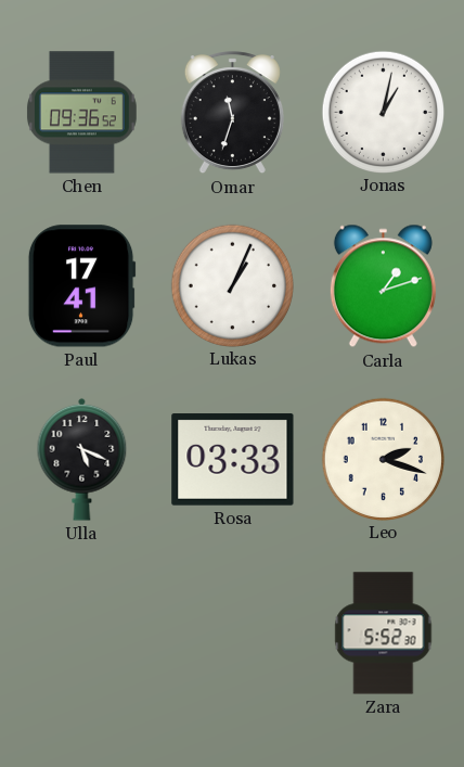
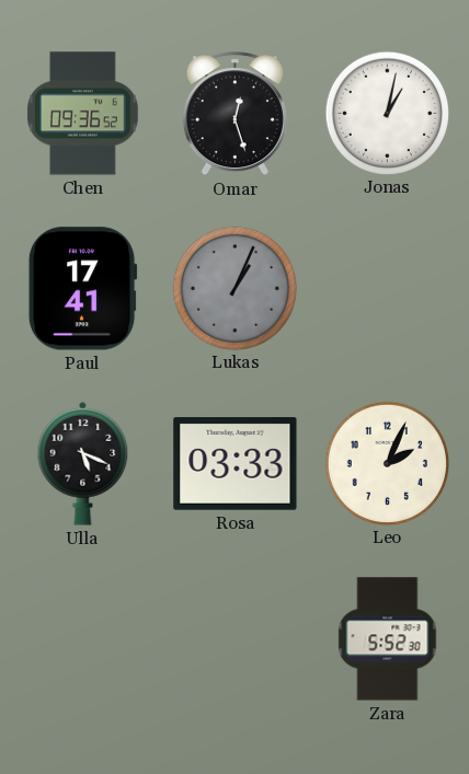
Omar: 11:33 -> 12:27 (234, 114)
Lukas dial: white -> grey (234, 288)
Carla: 1:12 -> none (383, 286)
Leo: 2:18 -> 2:04 (387, 463)
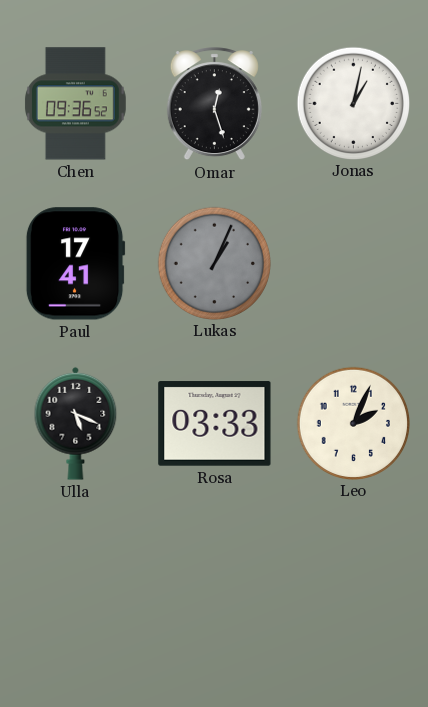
Zara: 5:52 -> none (388, 639)
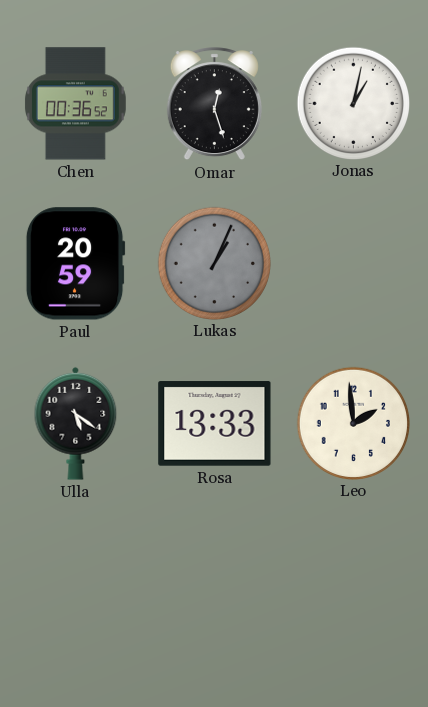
Chen: 09:36 -> 00:36 (75, 104)
Paul: 17:41 -> 20:59 (75, 264)
Ulla: 5:19 -> 5:21 (76, 423)
Rosa: 03:33 -> 13:33 (215, 424)
Leo: 2:04 -> 1:59 (353, 423)
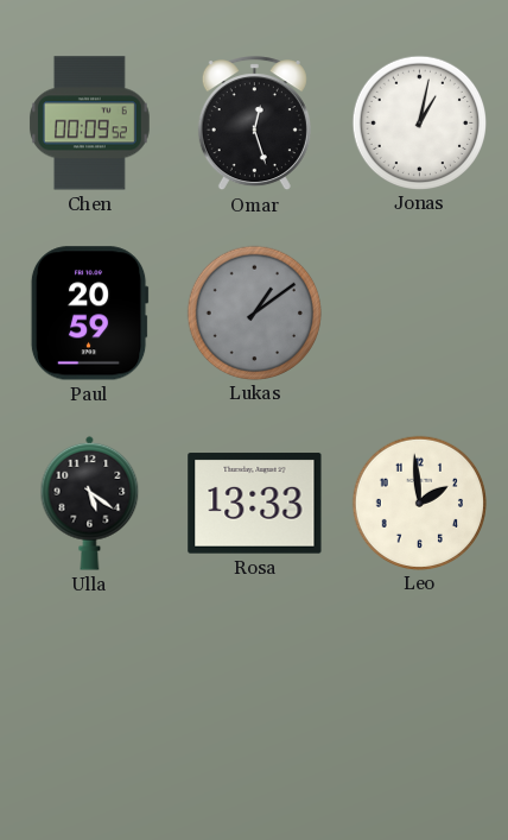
Chen: 00:36 -> 00:09 (89, 124)
Lukas: 1:04 -> 1:09 (254, 312)
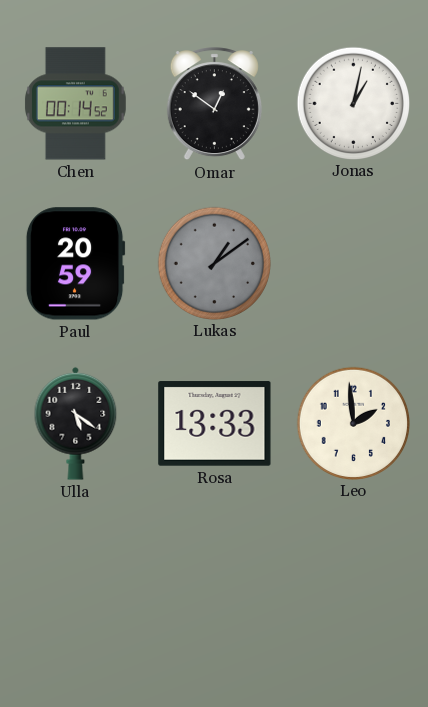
Chen: 00:09 -> 00:14 (75, 104)
Omar: 12:27 -> 12:51 (214, 104)
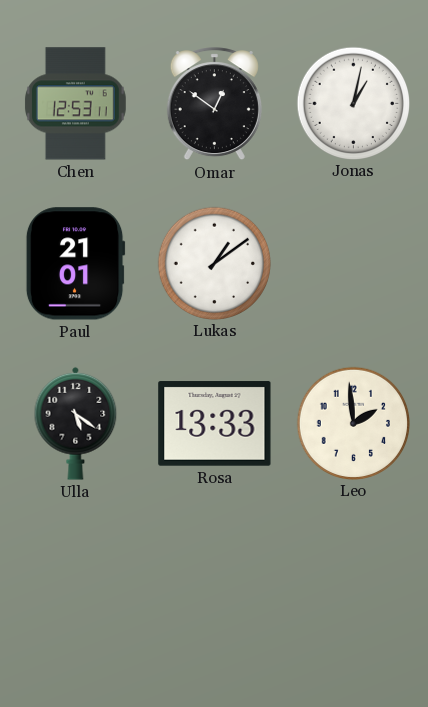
Chen: 00:14 -> 12:53 (75, 104)
Paul: 20:59 -> 21:01 (75, 264)
Lukas dial: grey -> white (214, 263)
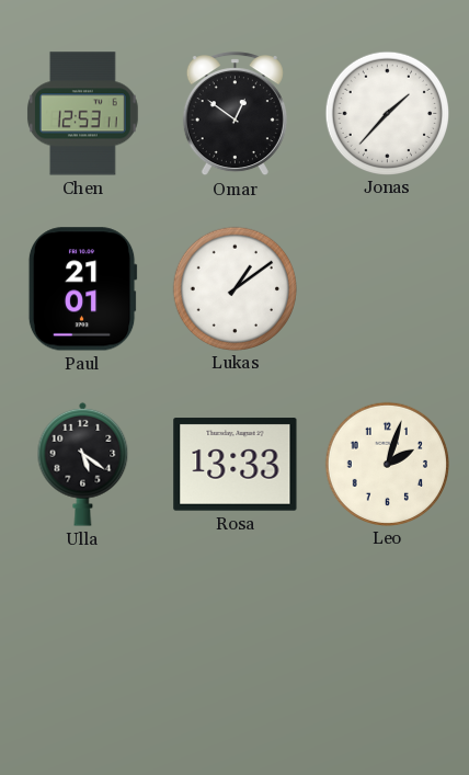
Jonas: 1:02 -> 1:37 (387, 113)
Leo: 1:59 -> 2:03 (387, 464)
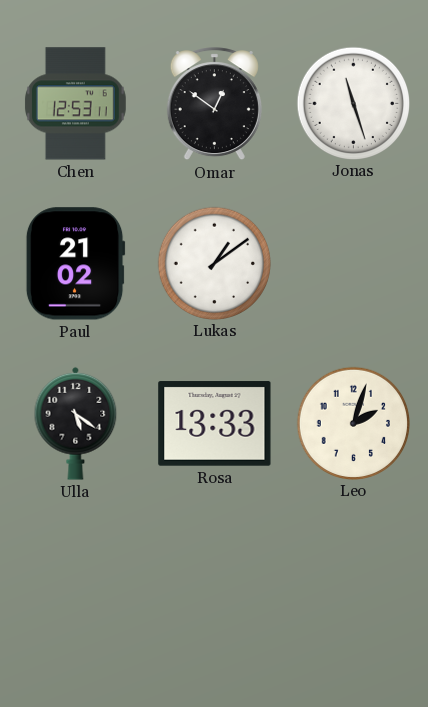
Jonas: 1:37 -> 11:27 (353, 103)
Paul: 21:01 -> 21:02 (75, 264)
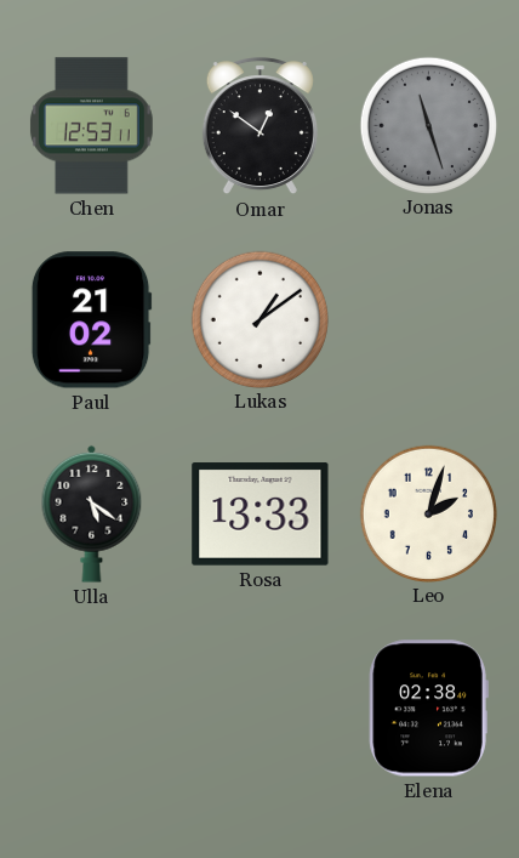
Jonas dial: white -> grey (428, 125)
Elena: none -> 02:38 (428, 709)
